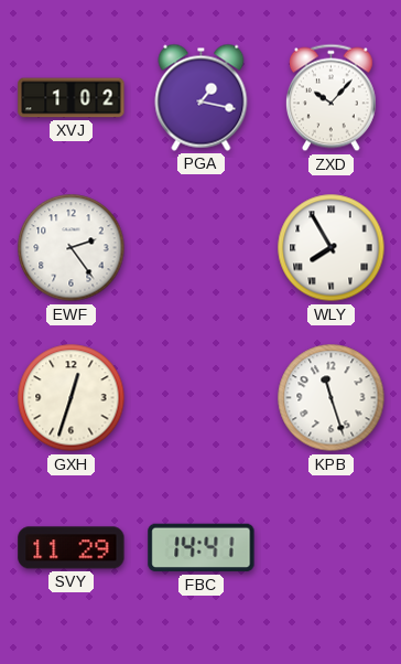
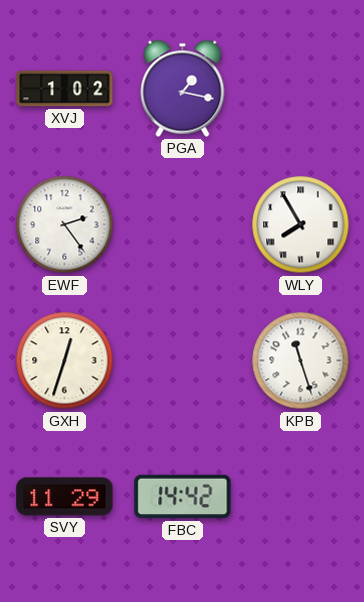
ZXD: 10:07 -> none (330, 98)
FBC: 14:41 -> 14:42 (183, 497)
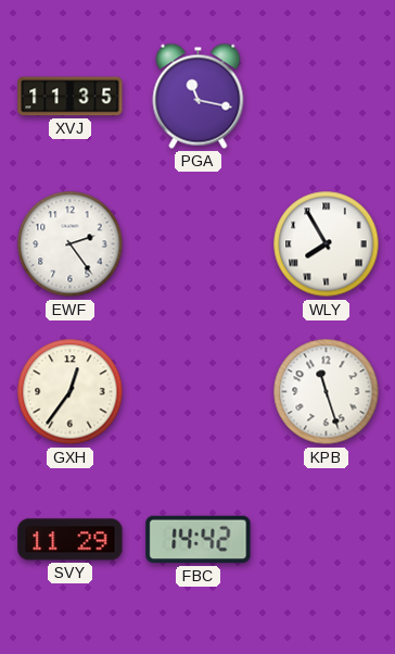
XVJ: 1:02 -> 11:35 (71, 97)
PGA: 1:17 -> 11:17 (199, 96)
GXH: 12:33 -> 12:36 (71, 392)
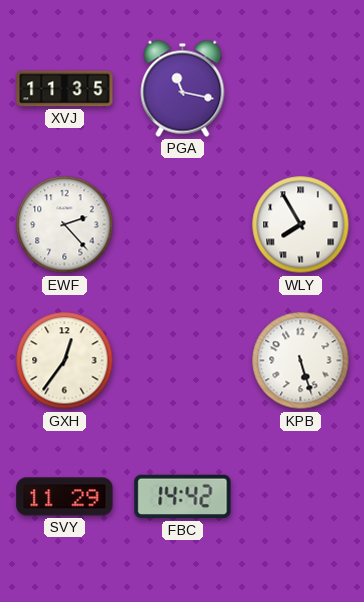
EWF: 2:24 -> 2:23 (65, 225)
KPB: 11:27 -> 5:27 (301, 361)
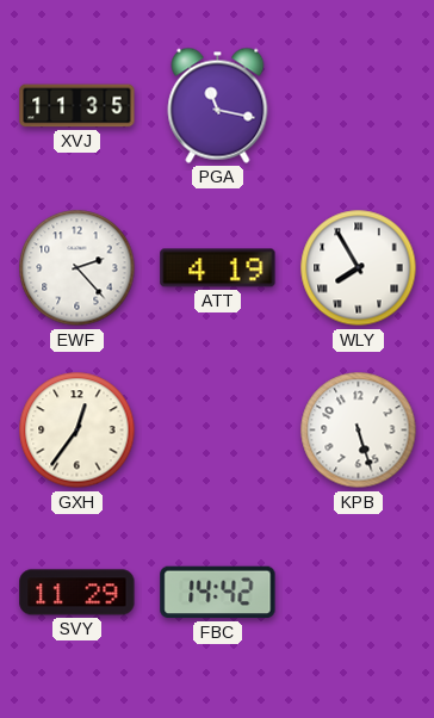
ATT: none -> 4:19 (218, 268)
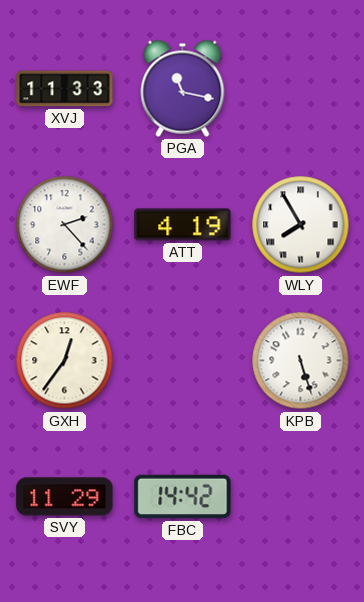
XVJ: 11:35 -> 11:33 (65, 89)
